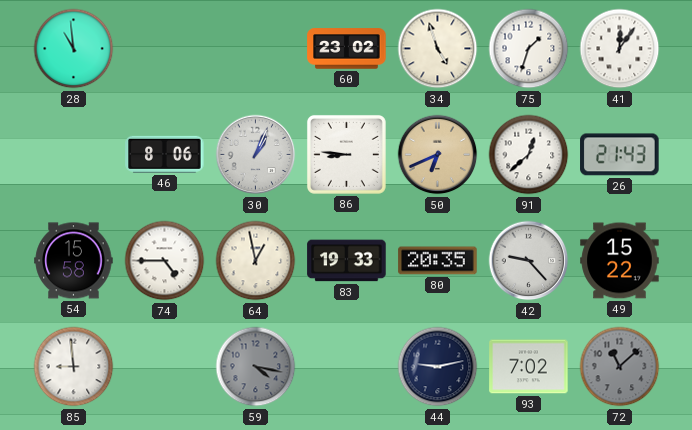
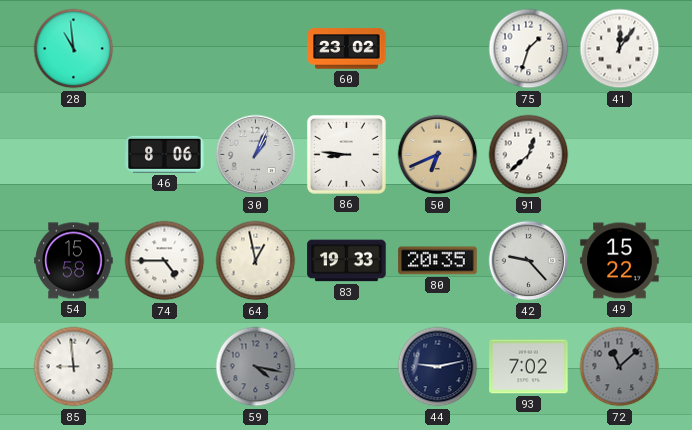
34: 4:57 -> none (438, 49)
26: 21:43 -> none (620, 155)
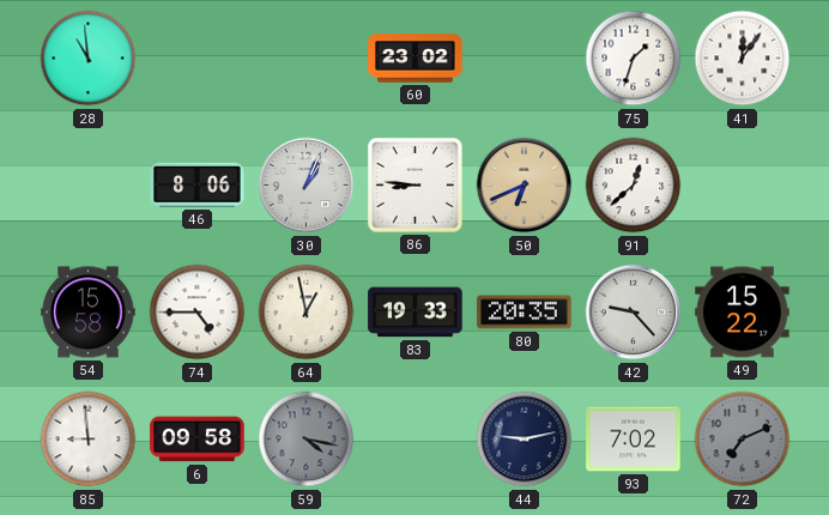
6: none -> 09:58 (198, 440)
72: 11:08 -> 7:11 (743, 440)
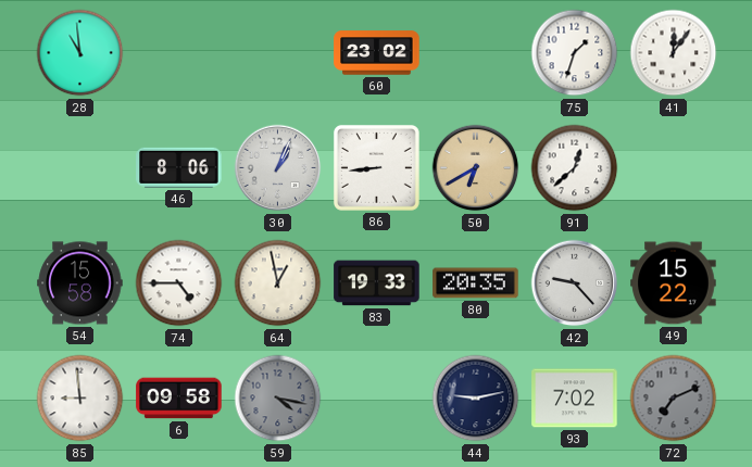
86: 8:46 -> 8:44 (376, 167)
50: 6:41 -> 6:40 (476, 168)
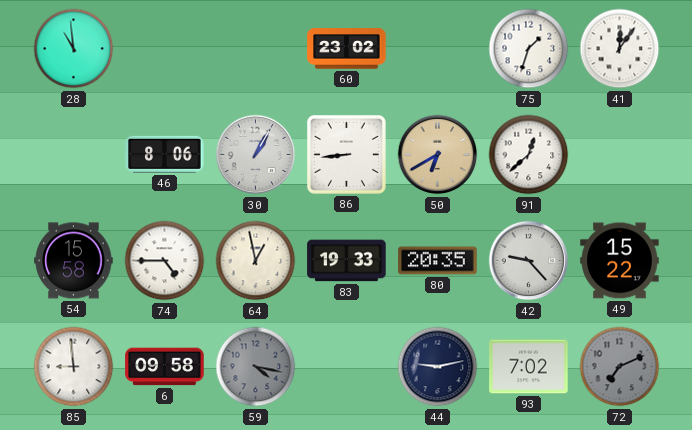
30: 1:04 -> 1:05 (256, 155)
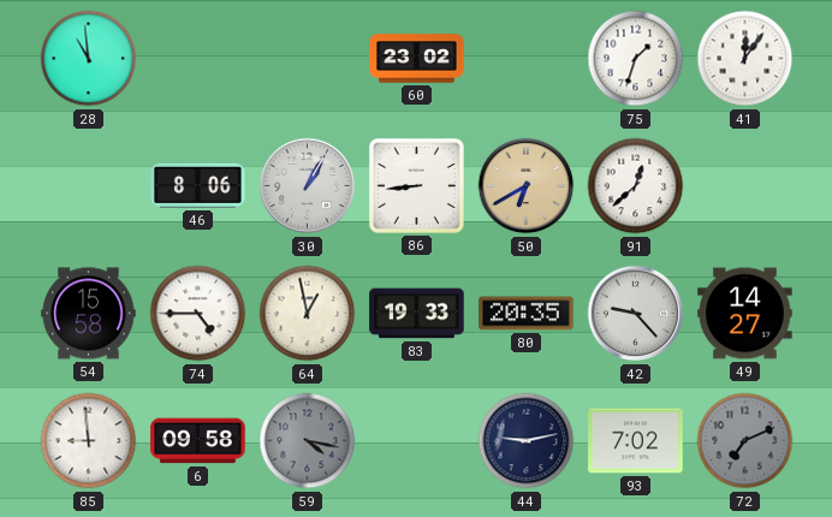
49: 15:22 -> 14:27 (745, 314)
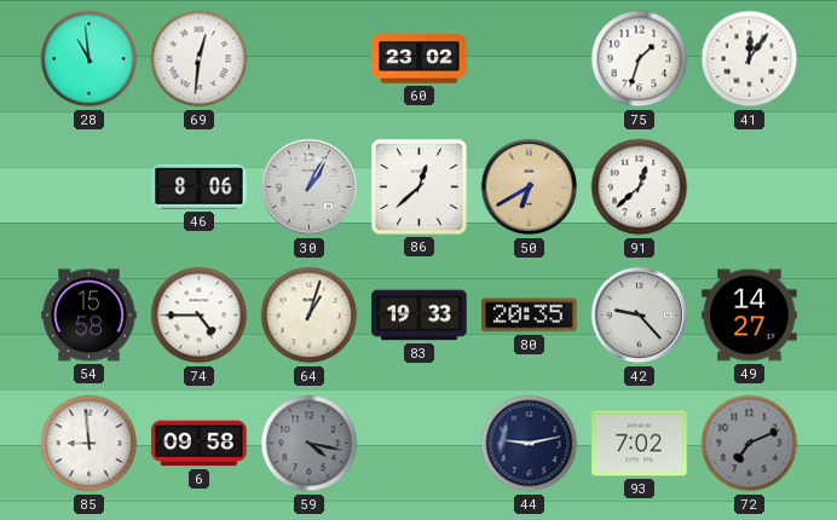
69: none -> 12:31 (200, 59)
86: 8:44 -> 12:38 (418, 186)
64: 12:58 -> 1:03 (310, 316)
